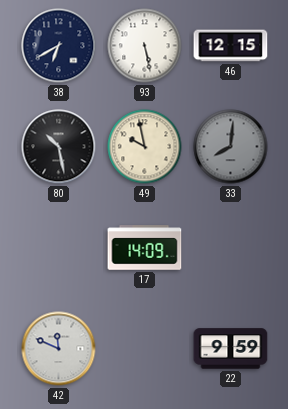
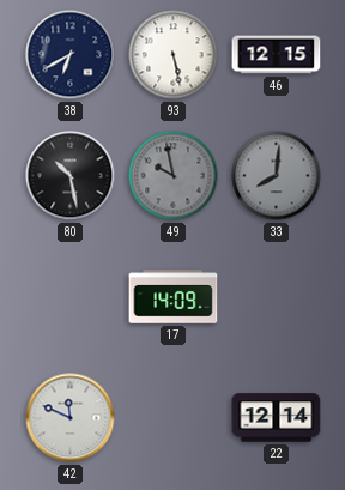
49 dial: cream -> grey (174, 176)
22: 9:59 -> 12:14 (277, 418)
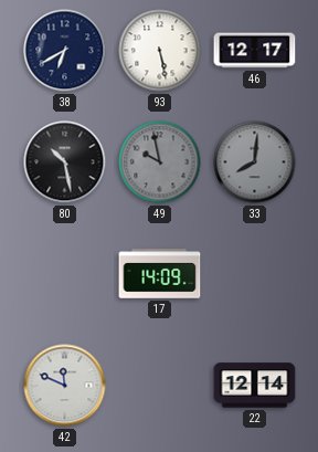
46: 12:15 -> 12:17 (255, 51)
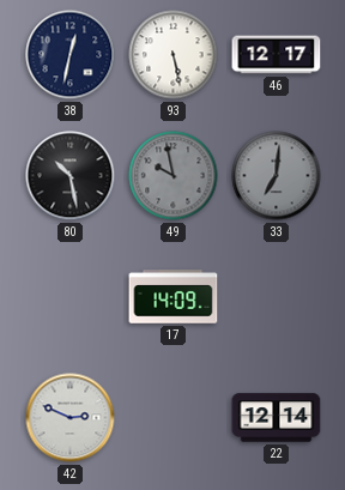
38: 6:40 -> 12:32 (71, 55)
33: 8:01 -> 7:01 (277, 176)
42: 11:49 -> 2:49 (71, 418)
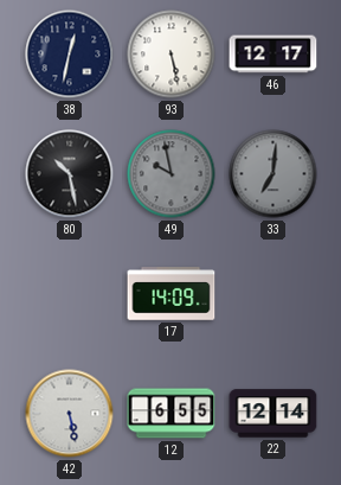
42: 2:49 -> 5:28 (70, 414)
12: none -> 6:55 (172, 414)
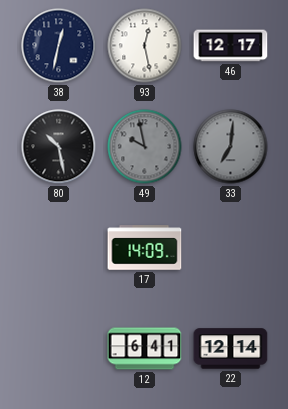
93: 5:28 -> 12:28 (145, 46)
42: 5:28 -> none (70, 414)
12: 6:55 -> 6:41 (145, 349)
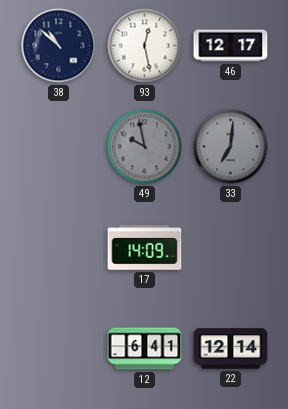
38: 12:32 -> 10:52 (59, 46)
80: 10:28 -> none (59, 147)
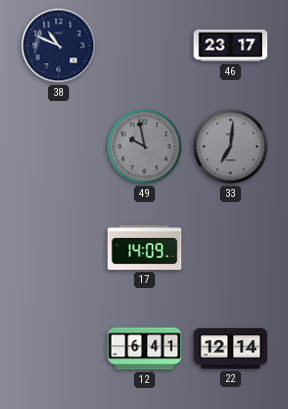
38: 10:52 -> 10:49 (59, 46)
93: 12:28 -> none (145, 46)
46: 12:17 -> 23:17 (231, 46)
